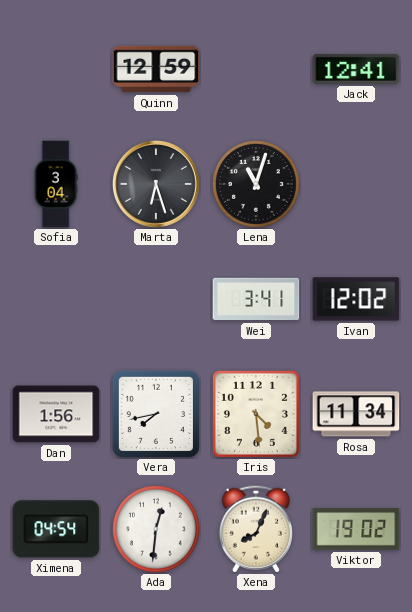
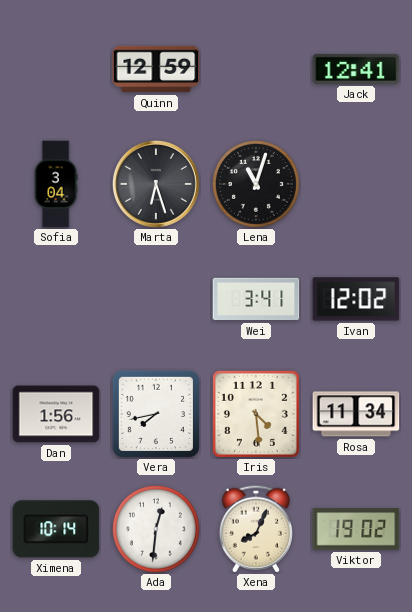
Ximena: 04:54 -> 10:14 (56, 529)
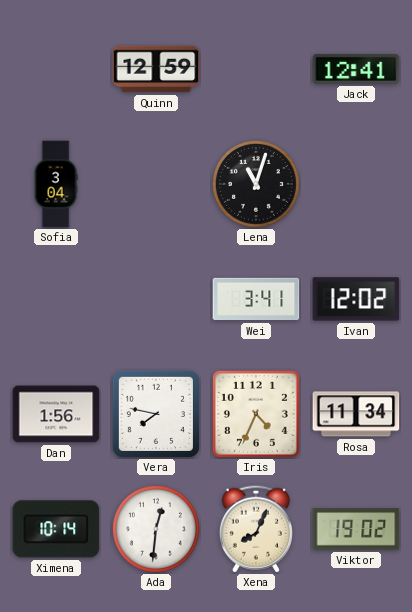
Marta: 6:27 -> none (156, 184)
Vera: 7:43 -> 7:47 (156, 414)
Iris: 4:29 -> 4:34 (256, 414)
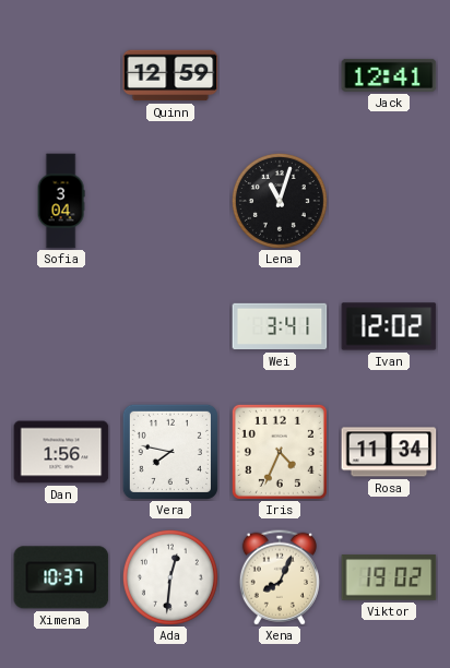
Ximena: 10:14 -> 10:37 (61, 577)
